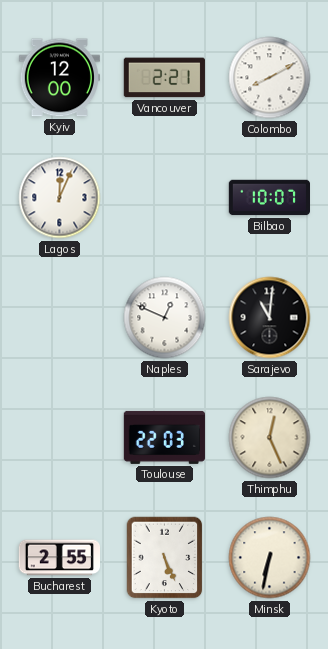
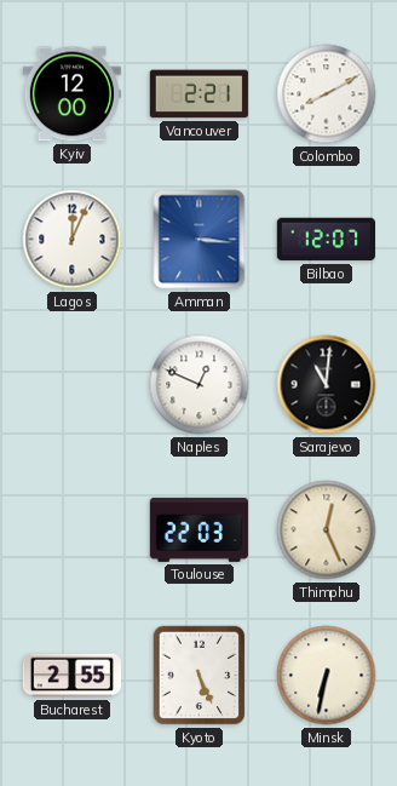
Amman: none -> 3:16 (200, 240)
Bilbao: 10:07 -> 12:07 (326, 240)
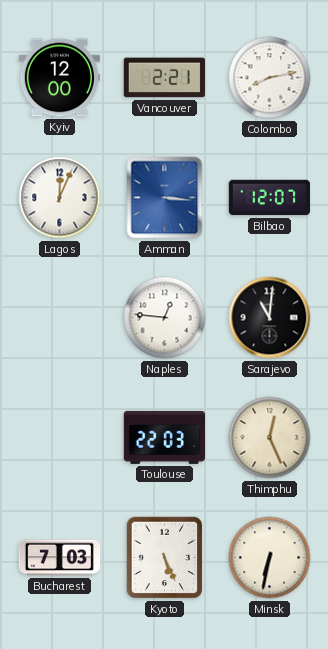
Colombo: 8:10 -> 8:13 (270, 78)
Naples: 12:49 -> 12:46 (165, 318)
Bucharest: 2:55 -> 7:03 (59, 558)
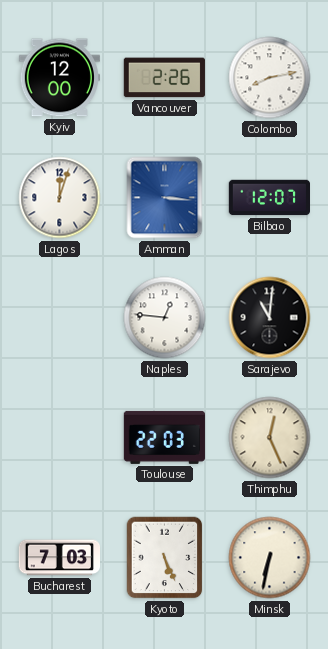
Vancouver: 2:21 -> 2:26 (164, 78)
Lagos: 12:04 -> 12:03 (60, 198)
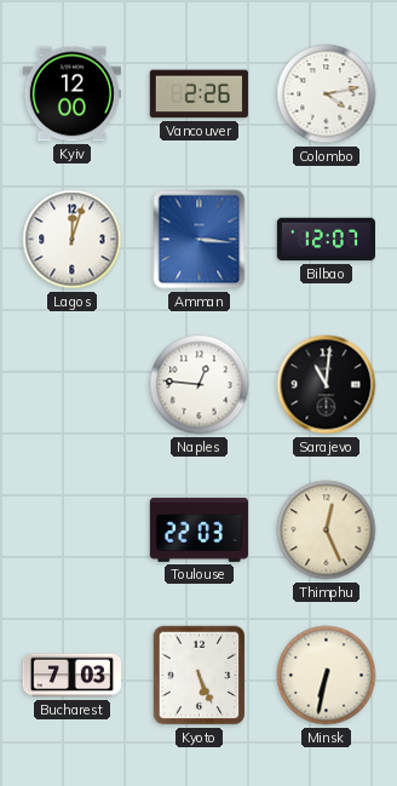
Colombo: 8:13 -> 4:13 (327, 94)
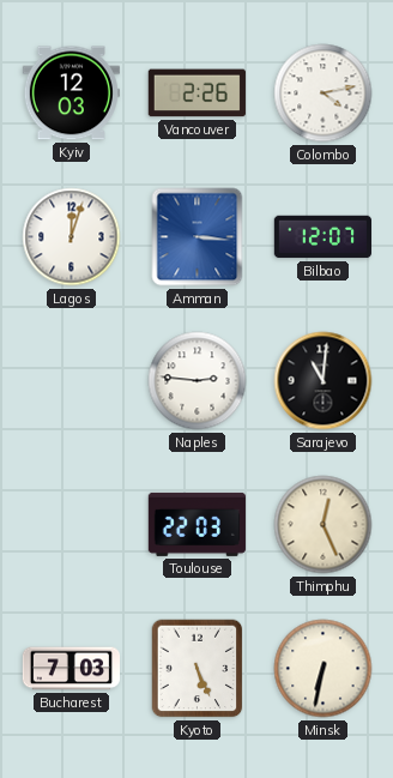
Kyiv: 12:00 -> 12:03 (71, 94)
Naples: 12:46 -> 2:46 (198, 381)
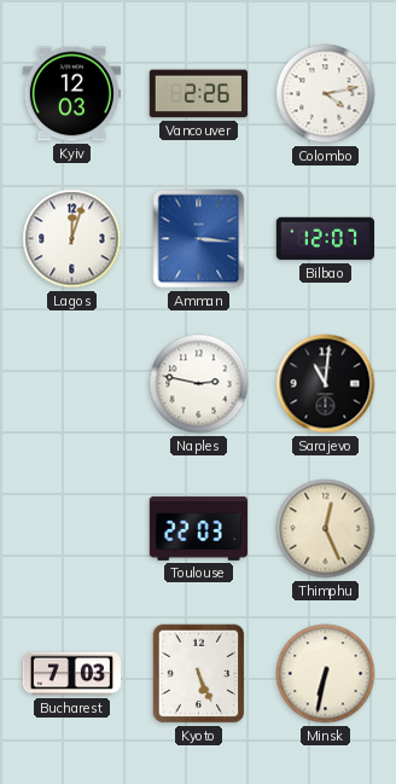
Naples: 2:46 -> 2:47 (199, 384)
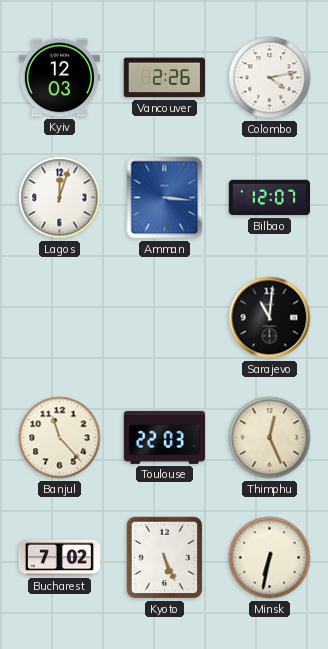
Naples: 2:47 -> none (199, 384)
Banjul: none -> 11:23 (60, 438)
Bucharest: 7:03 -> 7:02 (59, 558)
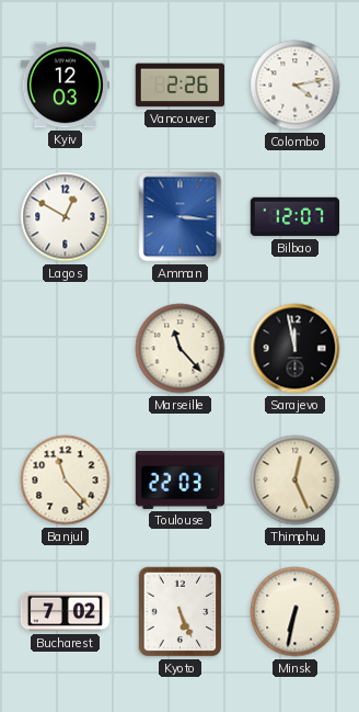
Lagos: 12:03 -> 12:50 (66, 217)
Marseille: none -> 11:23 (181, 349)
Sarajevo: 11:01 -> 11:58 (296, 349)
